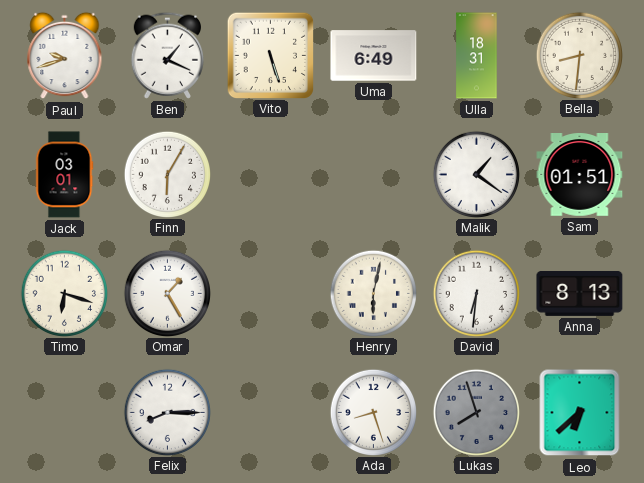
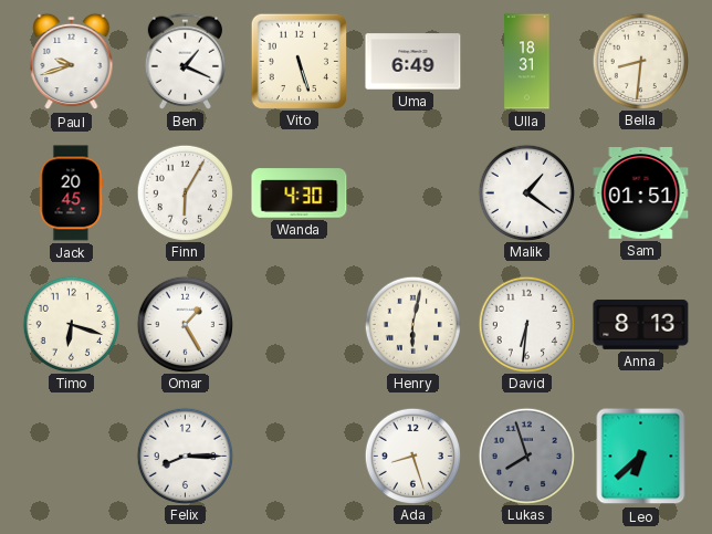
Jack: 03:01 -> 20:45 (71, 193)
Wanda: none -> 4:30 (300, 193)
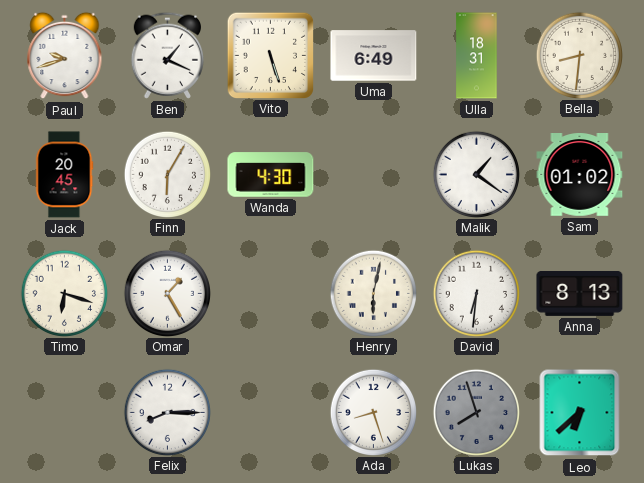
Sam: 01:51 -> 01:02 (580, 175)
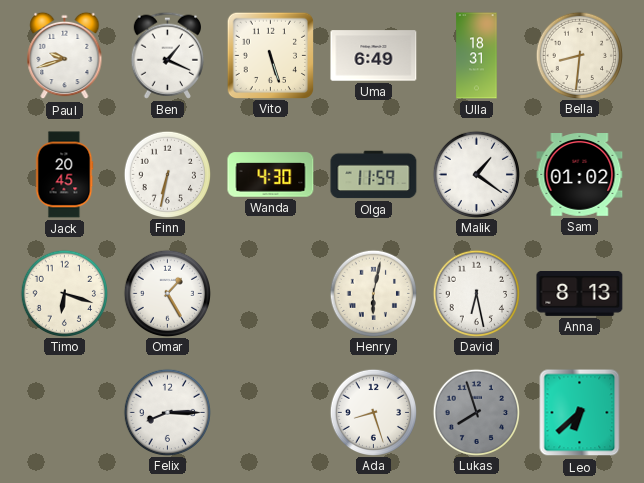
Finn: 6:05 -> 6:32 (167, 174)
Olga: none -> 11:59 (374, 175)
David: 6:31 -> 6:28 (476, 293)
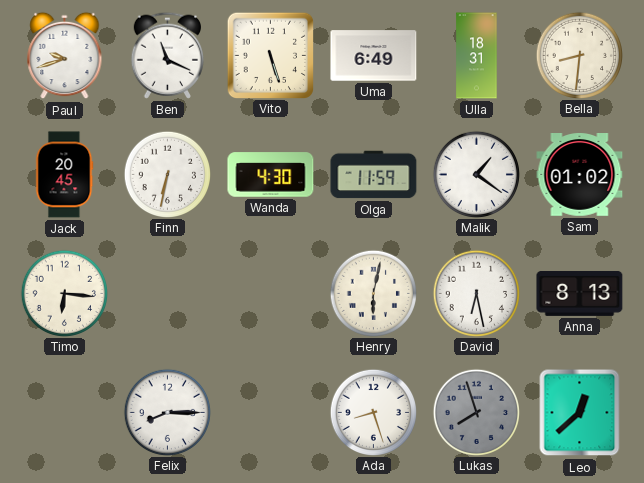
Ben: 1:19 -> 11:19 (168, 55)
Timo: 6:18 -> 6:16 (64, 293)
Omar: 1:25 -> none (167, 293)
Leo: 6:38 -> 12:38 (580, 413)
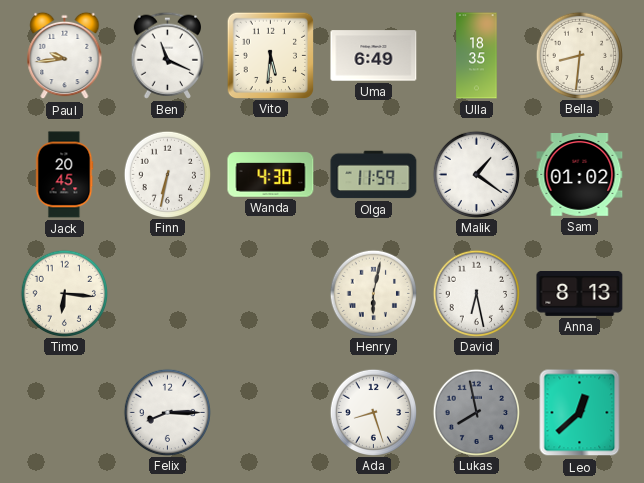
Paul: 9:42 -> 9:44 (65, 56)
Vito: 5:27 -> 5:31 (270, 55)
Ulla: 18:31 -> 18:35 (477, 56)
Lukas: 7:57 -> 7:58 (476, 412)
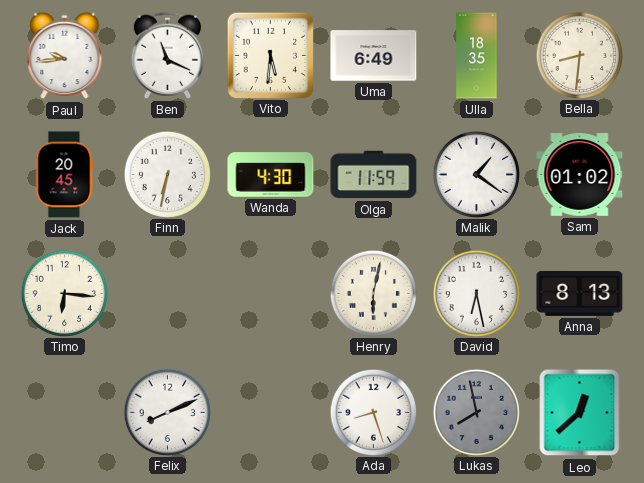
Felix: 8:15 -> 8:11 (167, 412)
